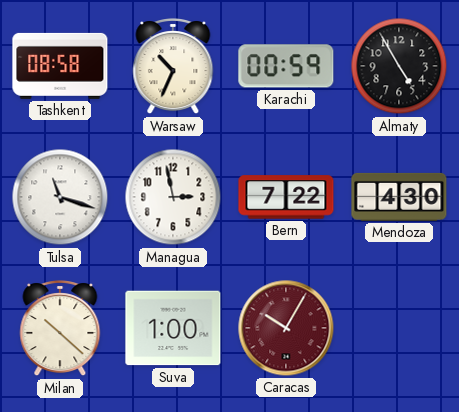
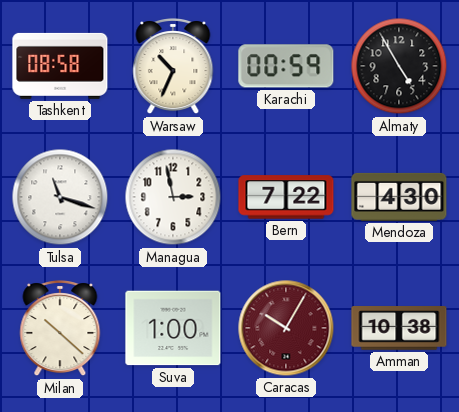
Amman: none -> 10:38 (399, 329)
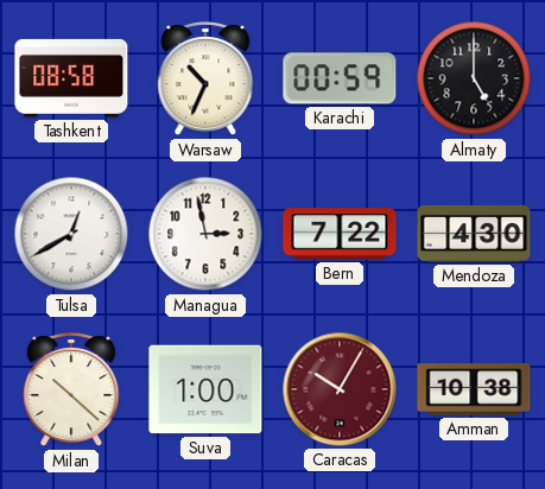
Almaty: 4:55 -> 5:00 (474, 78)
Tulsa: 11:18 -> 12:40 (71, 234)
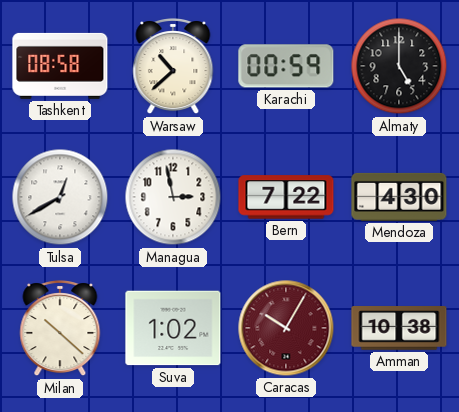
Warsaw: 10:34 -> 10:38 (173, 67)
Suva: 1:00 -> 1:02 (173, 328)
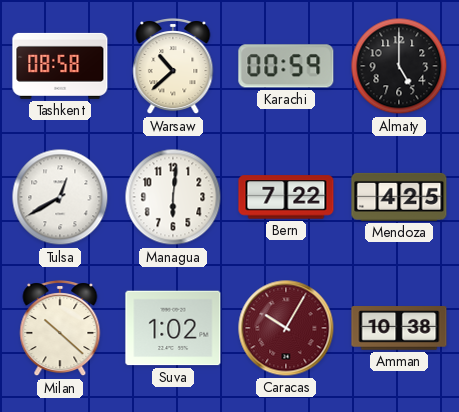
Managua: 2:58 -> 6:01 (173, 197)
Mendoza: 4:30 -> 4:25 (399, 197)
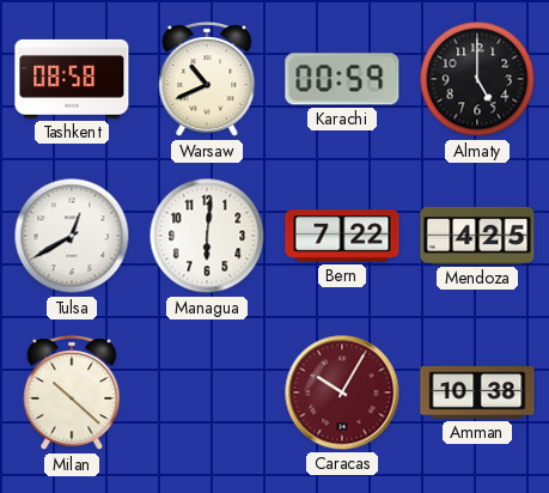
Warsaw: 10:38 -> 10:41 (207, 80)
Suva: 1:02 -> none (173, 328)
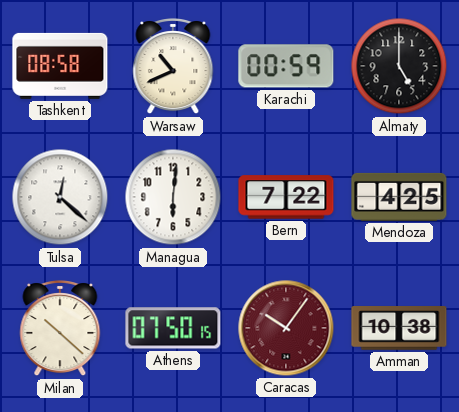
Tulsa: 12:40 -> 12:22 (60, 197)
Athens: none -> 07:50 (173, 328)
Caracas: 10:05 -> 10:06 (286, 328)
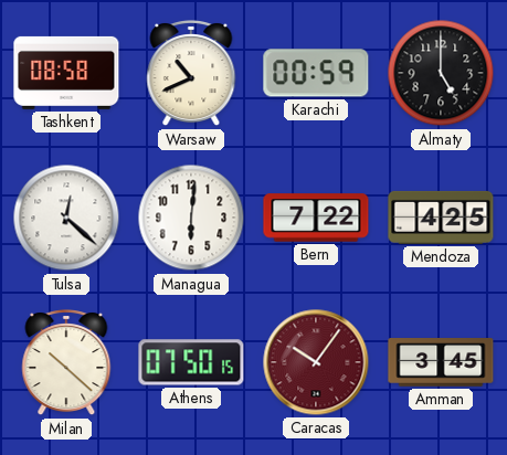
Amman: 10:38 -> 3:45 (441, 363)
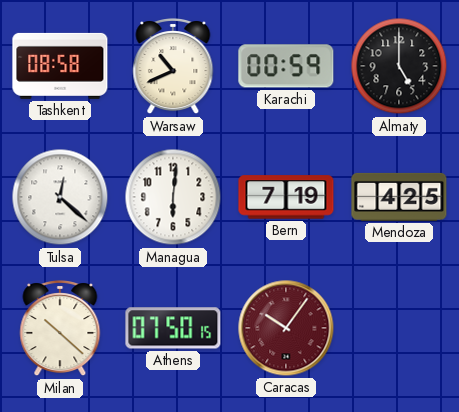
Bern: 7:22 -> 7:19 (286, 197)
Amman: 3:45 -> none (441, 363)
